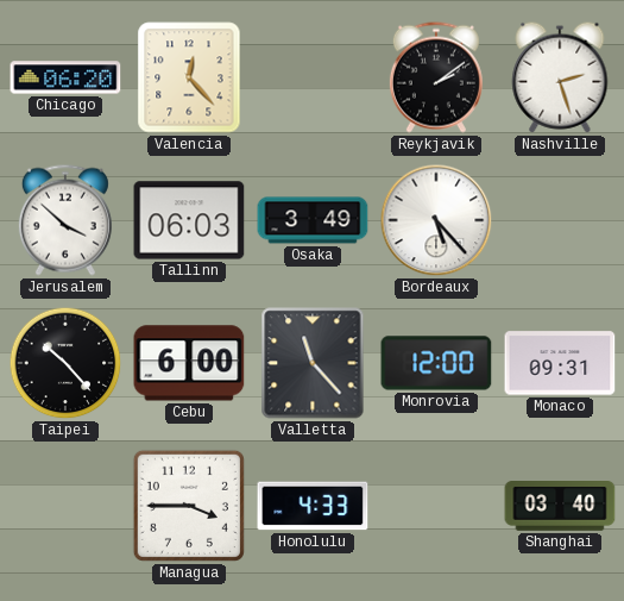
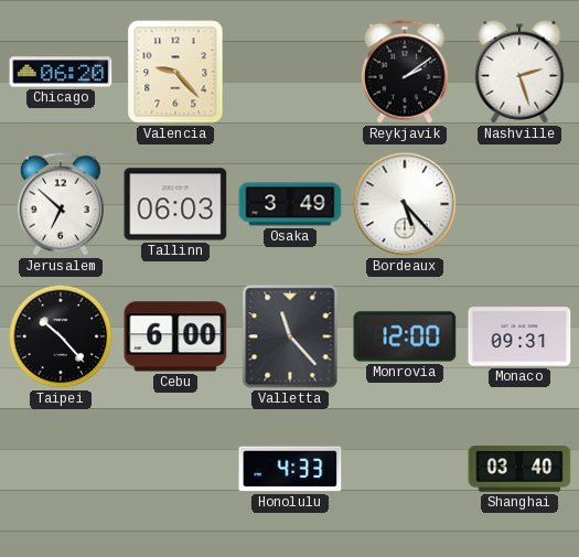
Valencia: 12:23 -> 9:23 (175, 72)
Jerusalem: 3:52 -> 6:52 (61, 204)
Managua: 3:45 -> none (189, 506)
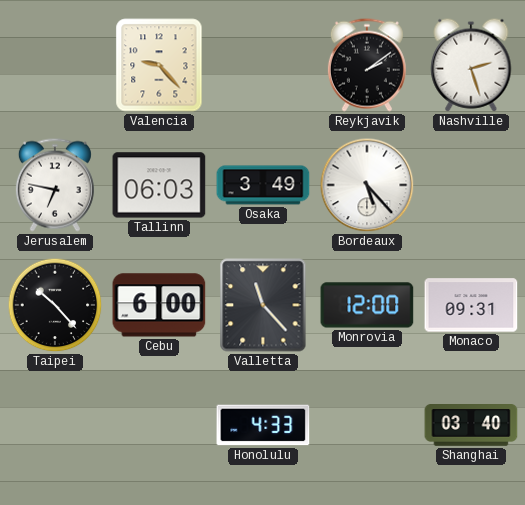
Chicago: 06:20 -> none (61, 72)
Jerusalem: 6:52 -> 6:47 (55, 185)
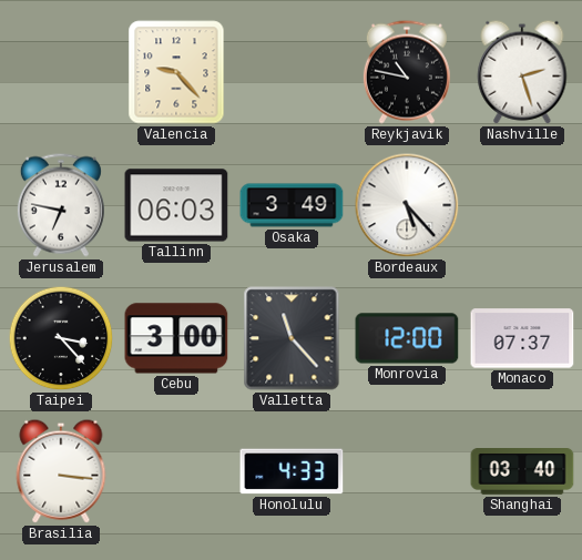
Reykjavik: 2:09 -> 10:47 (407, 72)
Taipei: 10:23 -> 3:23 (61, 338)
Cebu: 6:00 -> 3:00 (176, 338)
Monaco: 09:31 -> 07:37 (522, 338)
Brasilia: none -> 3:16 (61, 471)
